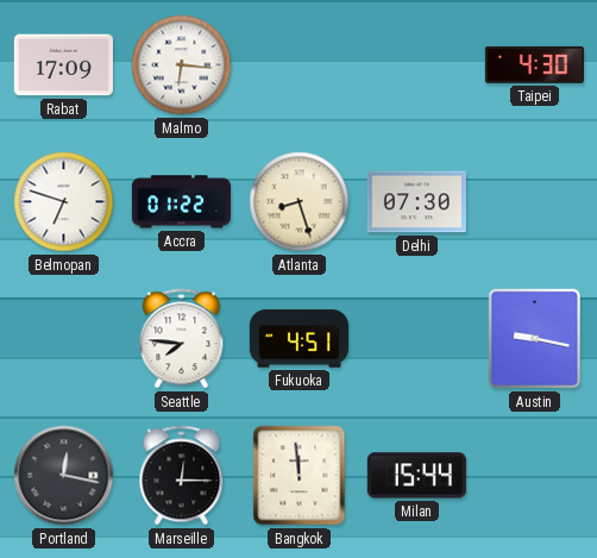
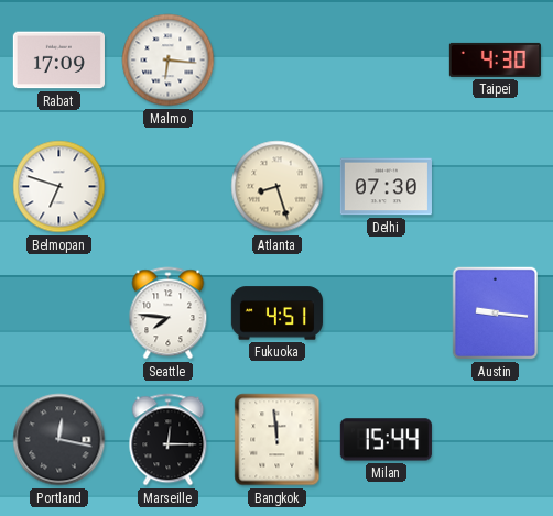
Accra: 01:22 -> none (181, 202)
Austin: 9:17 -> 9:16 (496, 314)
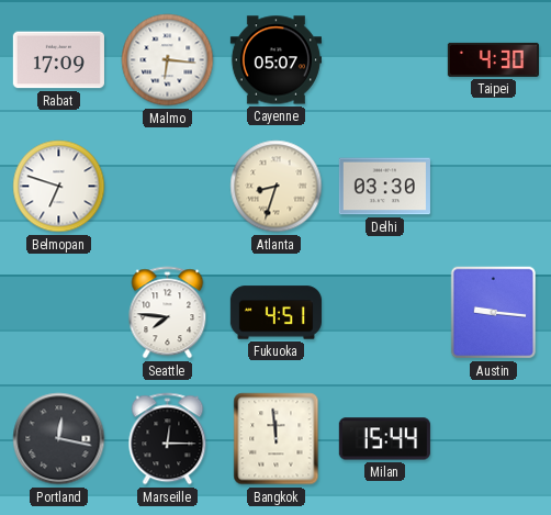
Cayenne: none -> 05:07 (275, 60)
Atlanta: 8:27 -> 8:33 (277, 187)
Delhi: 07:30 -> 03:30 (384, 187)
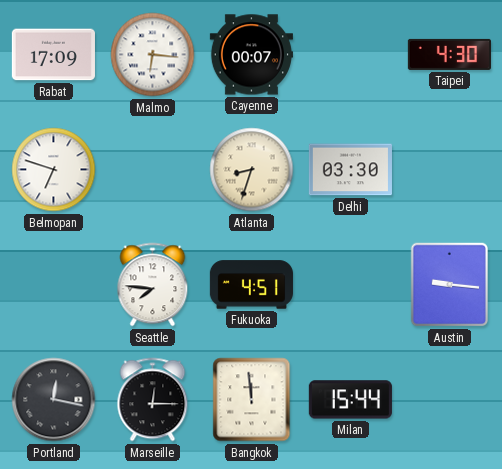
Cayenne: 05:07 -> 00:07 (251, 55)
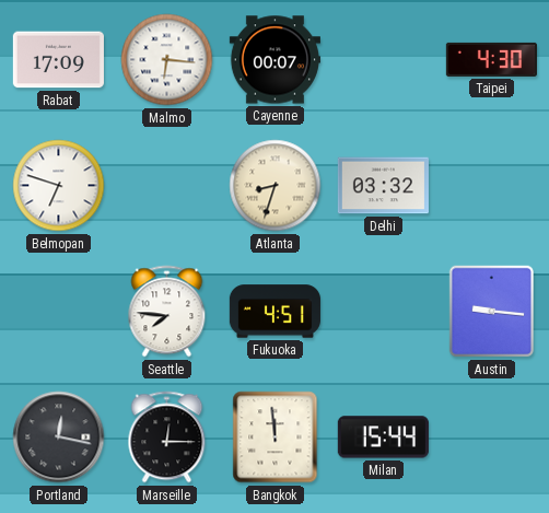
Delhi: 03:30 -> 03:32 (383, 186)
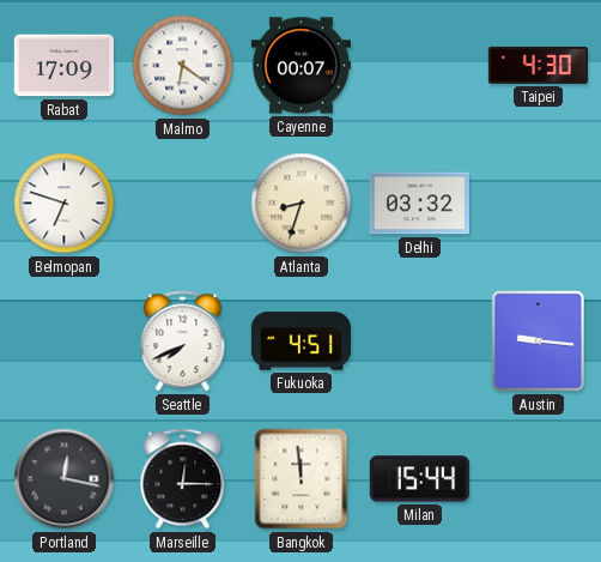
Malmo: 6:16 -> 6:21 (183, 66)
Seattle: 7:46 -> 7:41 (183, 342)
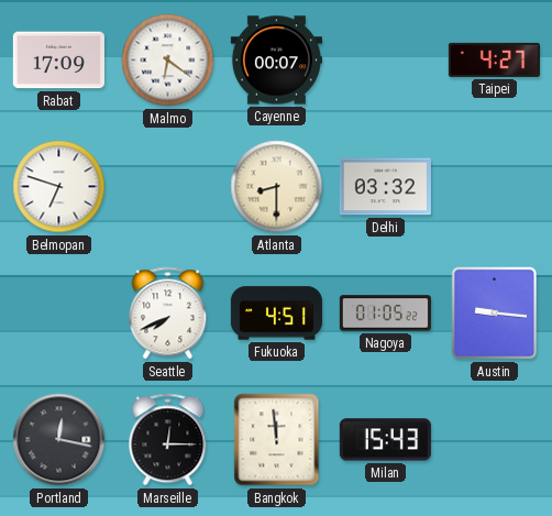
Taipei: 4:30 -> 4:27 (494, 59)
Atlanta: 8:33 -> 8:30 (277, 187)
Nagoya: none -> 01:05 (385, 314)
Milan: 15:44 -> 15:43 (385, 440)
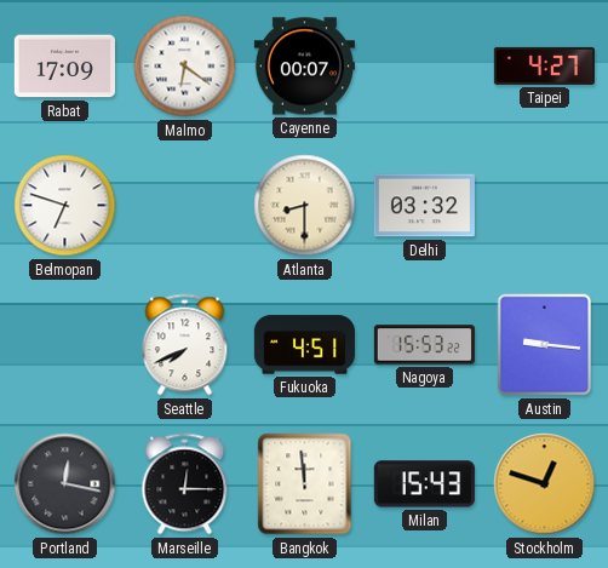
Nagoya: 01:05 -> 15:53 (424, 345)
Stockholm: none -> 12:48 (545, 484)
